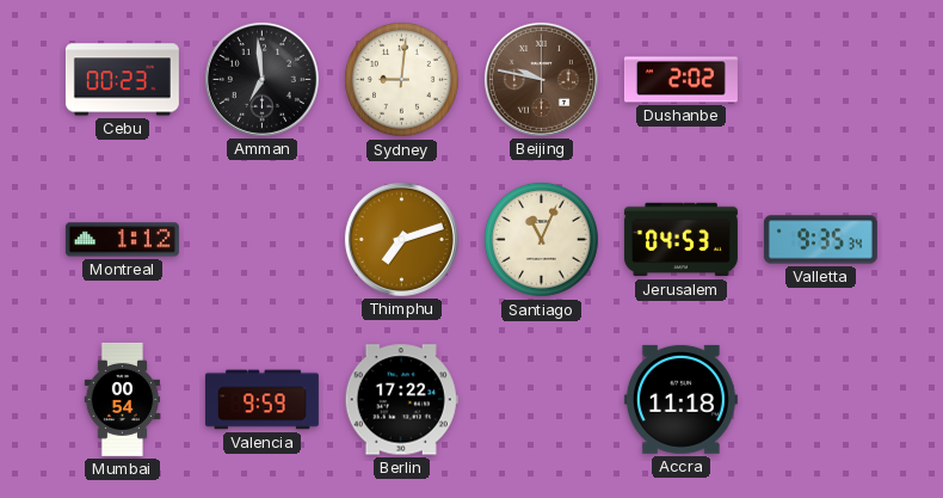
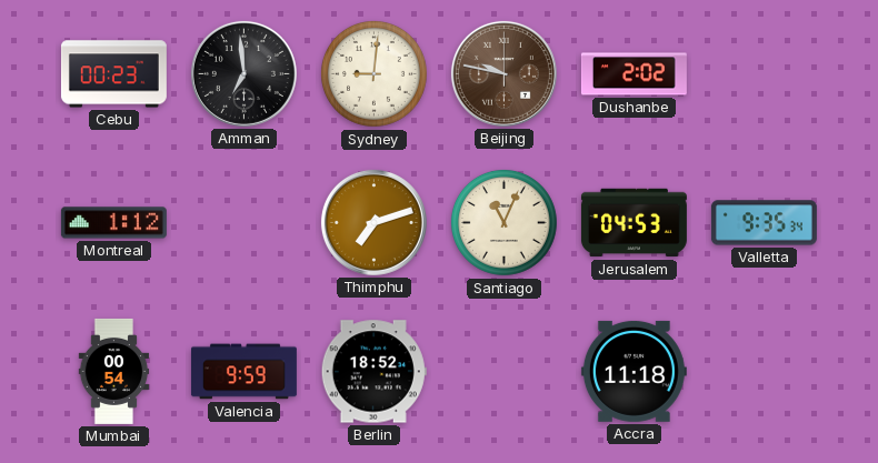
Berlin: 17:22 -> 18:52 (373, 372)
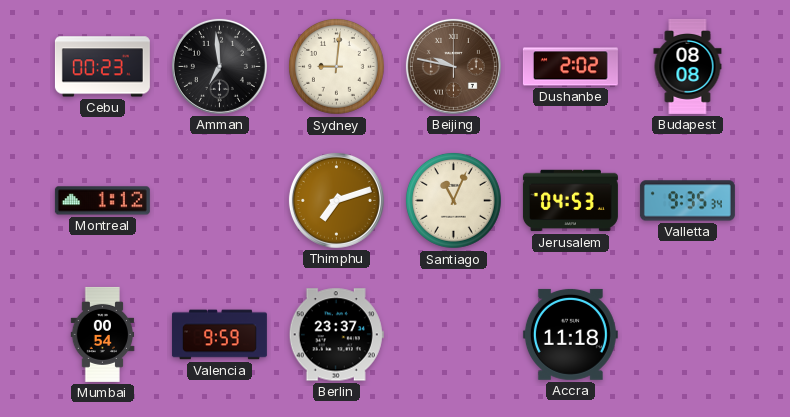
Budapest: none -> 08:08 (688, 66)
Berlin: 18:52 -> 23:37 (336, 335)
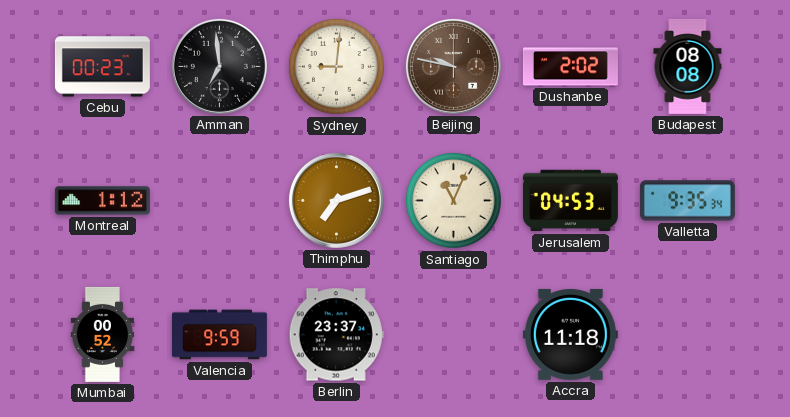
Mumbai: 00:54 -> 00:52 (103, 334)
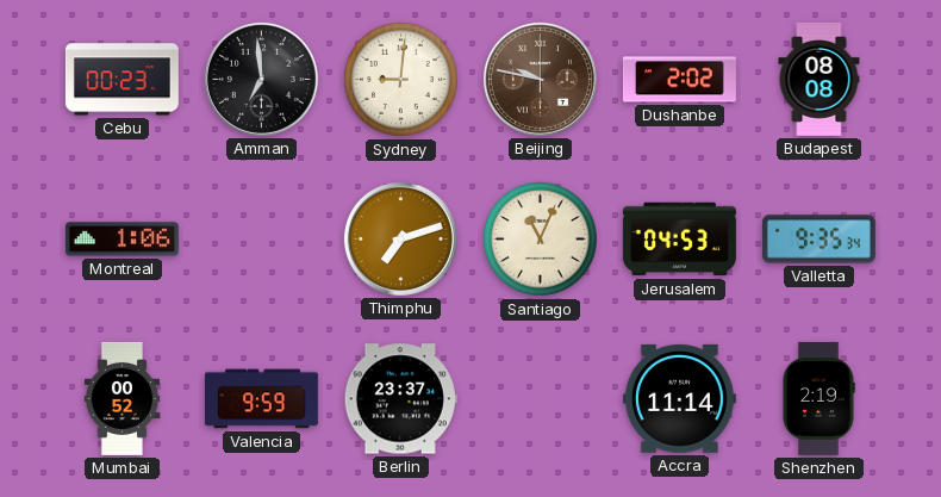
Montreal: 1:12 -> 1:06 (121, 240)
Accra: 11:18 -> 11:14 (679, 398)
Shenzhen: none -> 2:19 (818, 398)
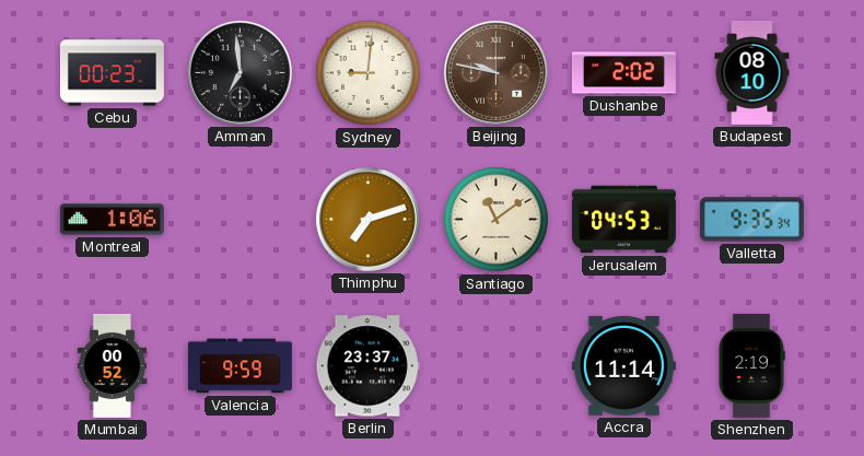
Budapest: 08:08 -> 08:10 (752, 72)
Santiago: 11:04 -> 11:09 (495, 219)
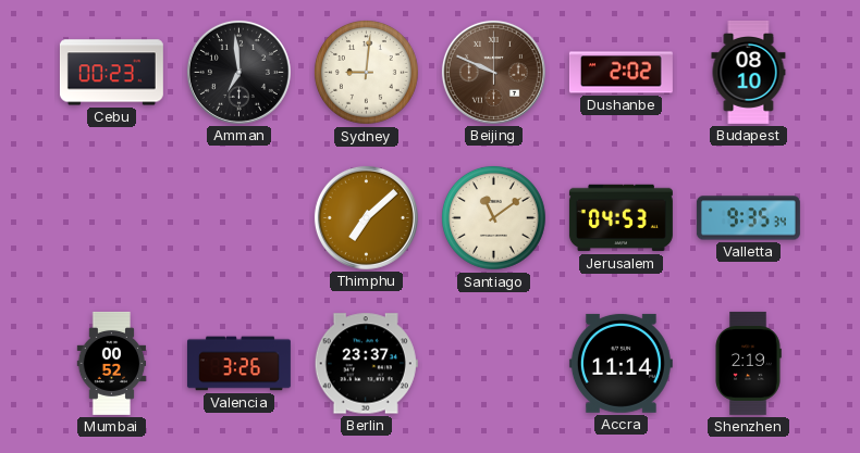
Beijing: 9:47 -> 9:49 (493, 72)
Montreal: 1:06 -> none (112, 220)
Thimphu: 7:12 -> 7:08 (366, 217)
Valencia: 9:59 -> 3:26 (238, 364)
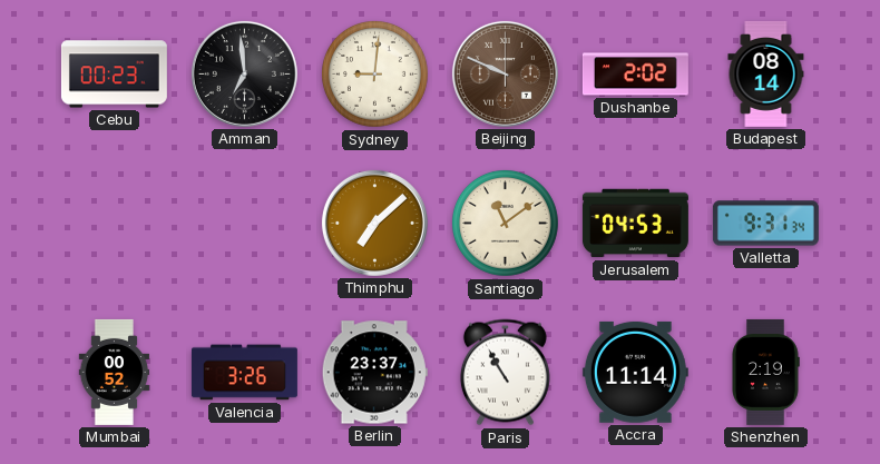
Budapest: 08:10 -> 08:14 (766, 73)
Valletta: 9:35 -> 9:31 (765, 224)
Paris: none -> 10:55 (505, 373)
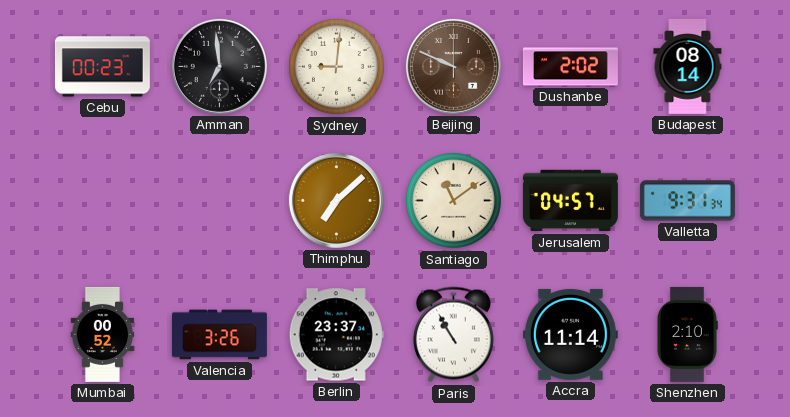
Jerusalem: 04:53 -> 04:57 (570, 201)
Shenzhen: 2:19 -> 2:10 (687, 334)
